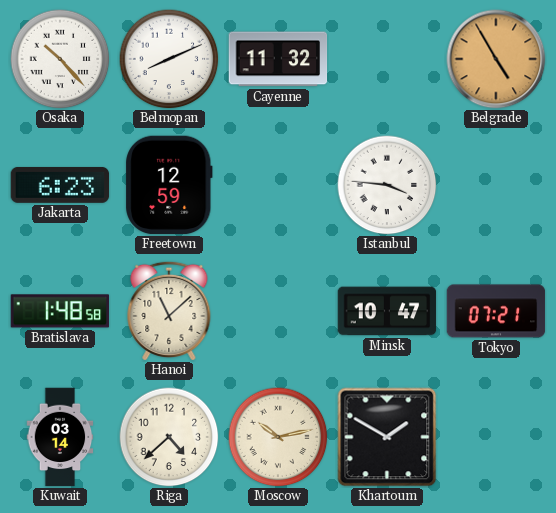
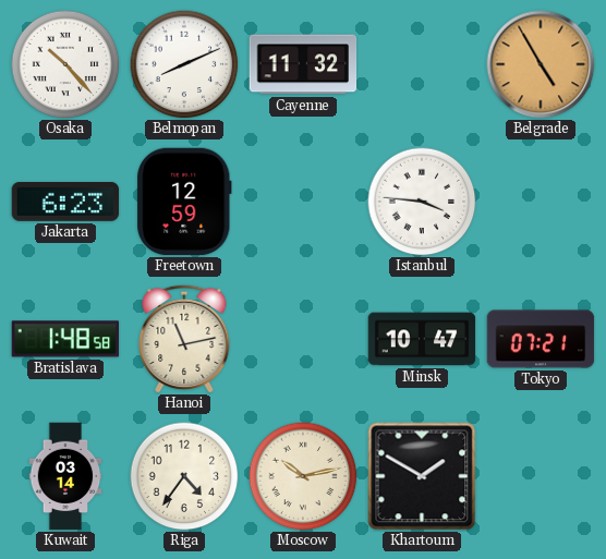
Hanoi: 11:08 -> 11:13 (184, 339)
Riga: 4:38 -> 4:36 (184, 476)
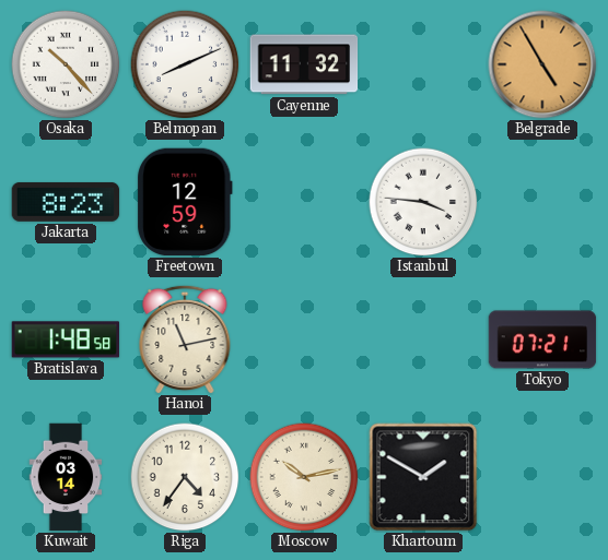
Jakarta: 6:23 -> 8:23 (66, 202)
Minsk: 10:47 -> none (422, 339)
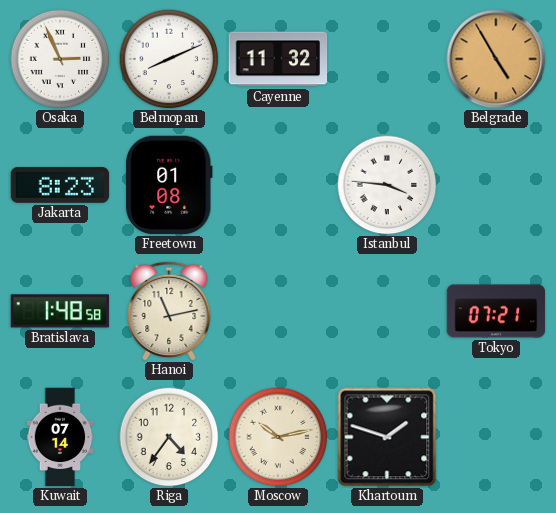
Osaka: 10:23 -> 2:56 (60, 59)
Freetown: 12:59 -> 01:08 (170, 185)
Kuwait: 03:14 -> 07:14 (60, 437)
Khartoum: 1:50 -> 1:48 (387, 437)
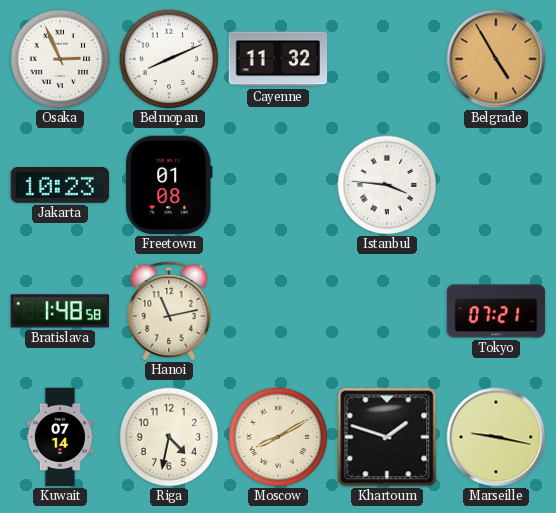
Jakarta: 8:23 -> 10:23 (60, 185)
Riga: 4:36 -> 4:32 (169, 437)
Moscow: 10:13 -> 8:10 (278, 437)
Marseille: none -> 9:17 (496, 437)
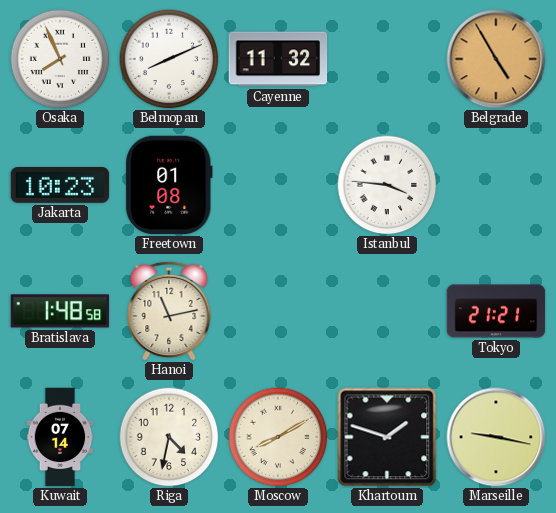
Osaka: 2:56 -> 7:56 (60, 59)
Tokyo: 07:21 -> 21:21 (496, 311)
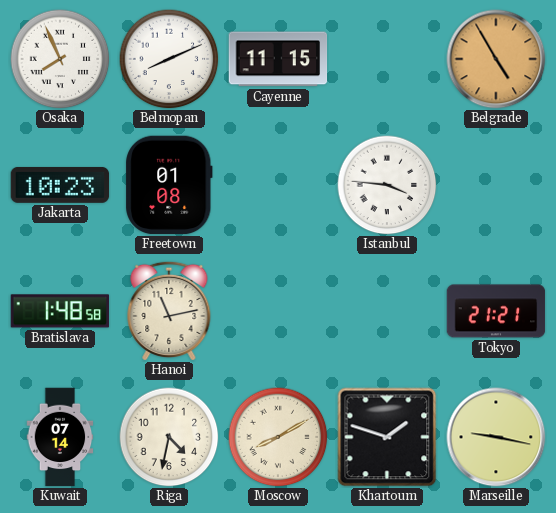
Cayenne: 11:32 -> 11:15 (278, 59)
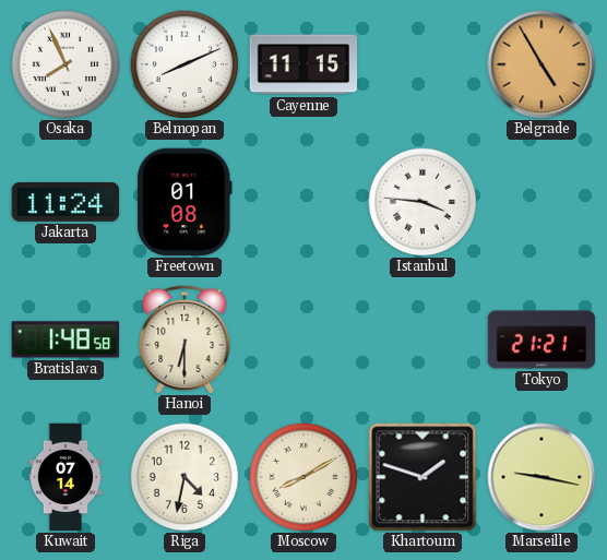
Jakarta: 10:23 -> 11:24 (66, 202)
Hanoi: 11:13 -> 6:30 (185, 339)
